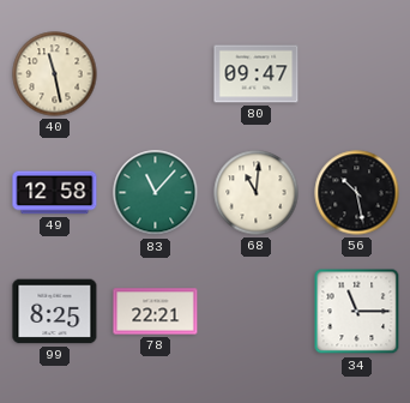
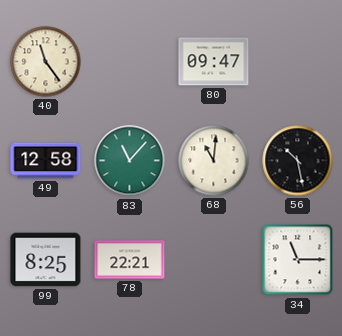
40: 11:28 -> 11:24 (46, 62)
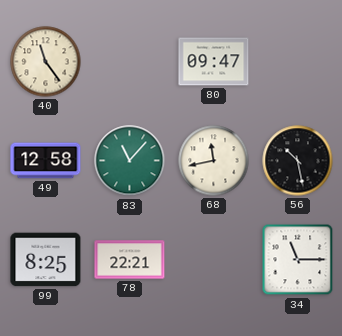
68: 11:01 -> 11:43 (214, 161)
